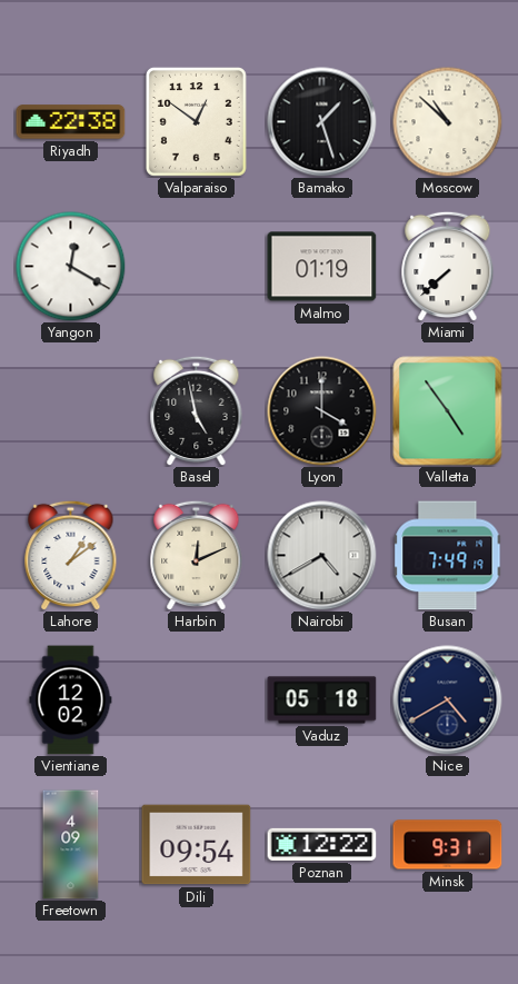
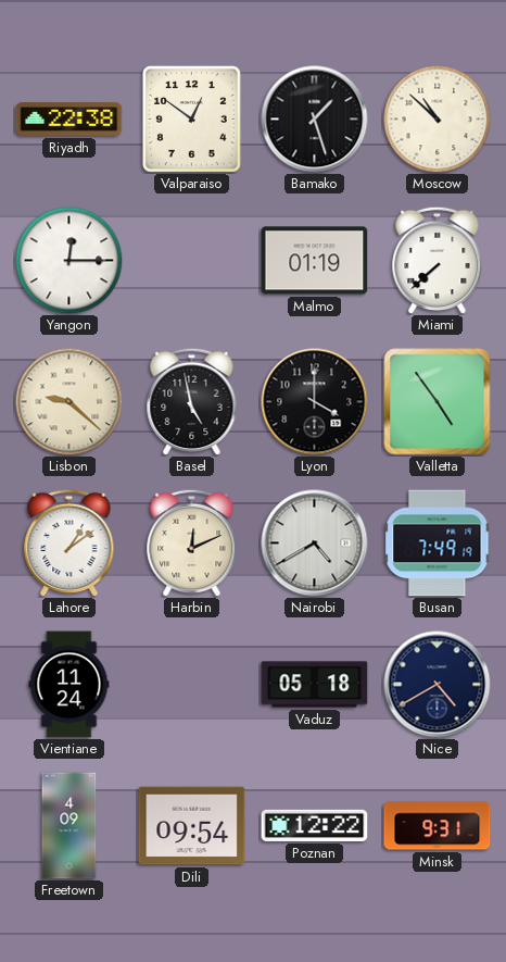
Yangon: 12:20 -> 12:15 (69, 261)
Lisbon: none -> 9:22 (69, 402)
Vientiane: 12:02 -> 11:24 (69, 685)
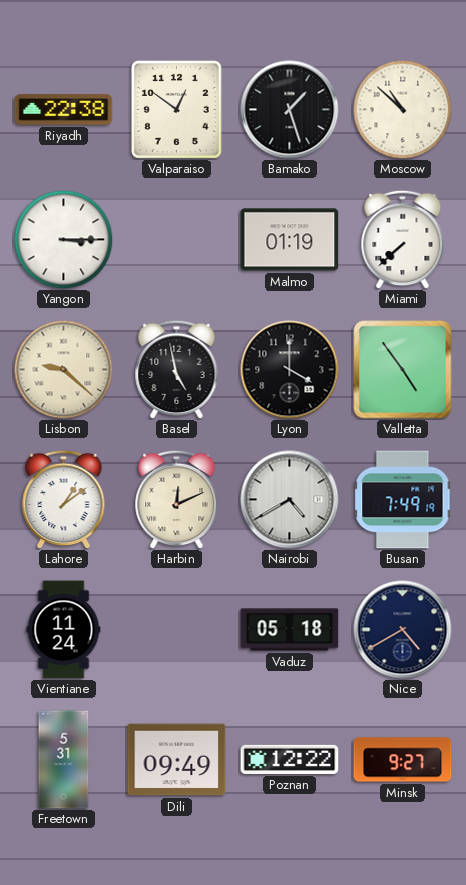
Yangon: 12:15 -> 3:15 (64, 240)
Freetown: 4:09 -> 5:31 (64, 760)
Dili: 09:54 -> 09:49 (177, 760)
Minsk: 9:31 -> 9:27 (403, 760)
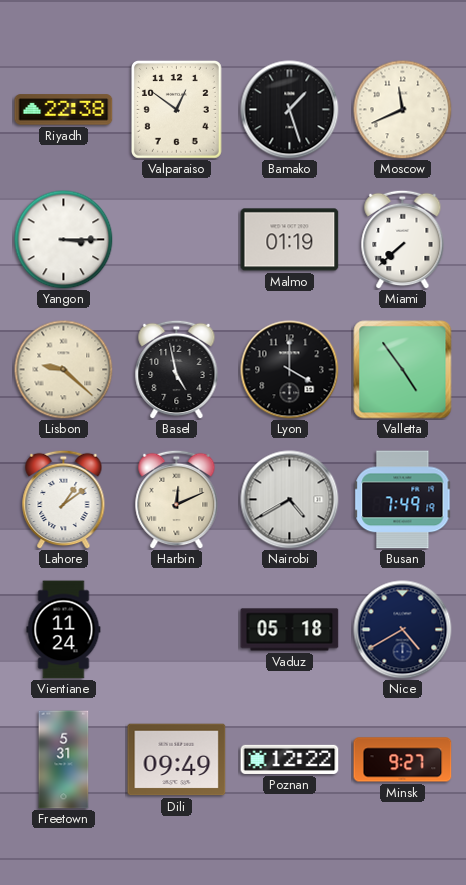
Moscow: 10:52 -> 11:41 (403, 110)
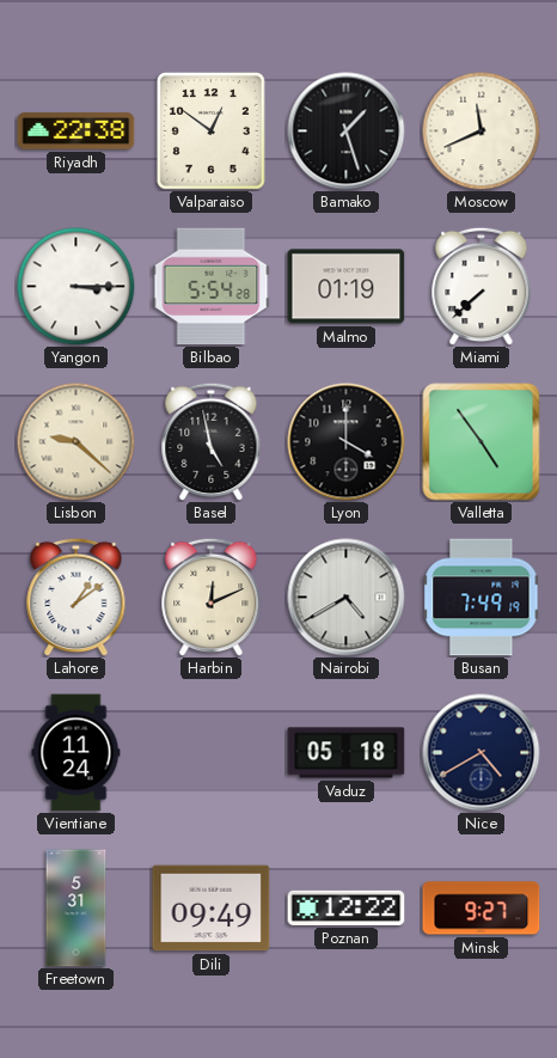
Bilbao: none -> 5:54 (212, 287)
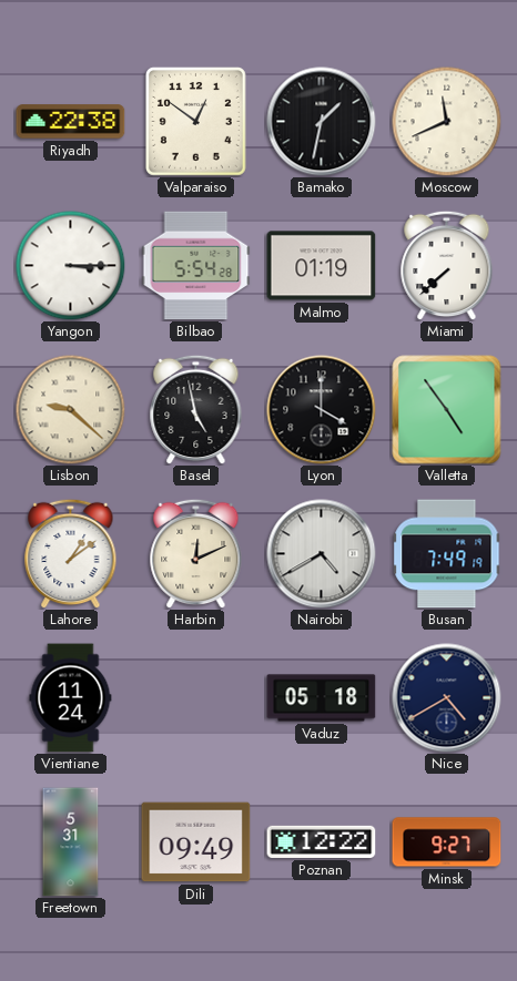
Bamako: 1:27 -> 1:32 (322, 122)
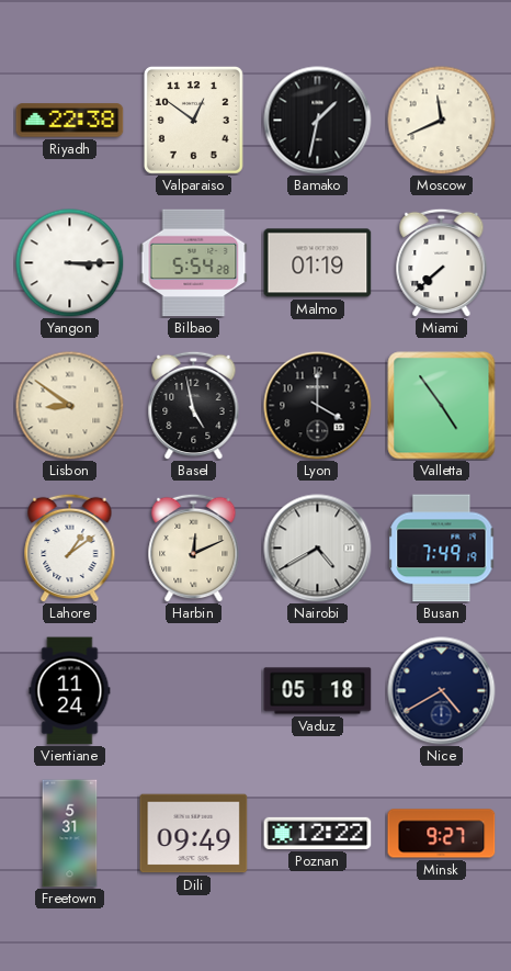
Lisbon: 9:22 -> 8:51 (70, 406)
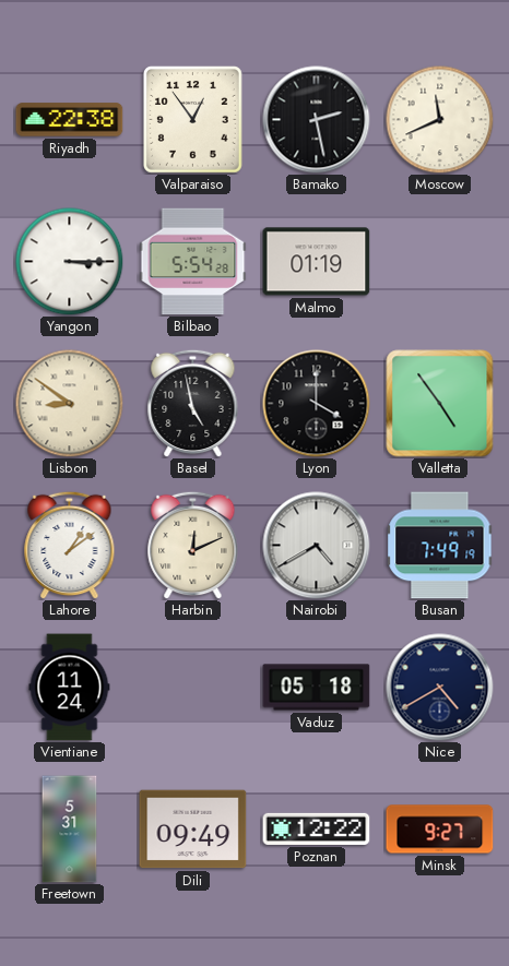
Valparaiso: 12:51 -> 12:54 (192, 120)
Bamako: 1:32 -> 2:28 (317, 120)
Miami: 7:38 -> none (442, 262)
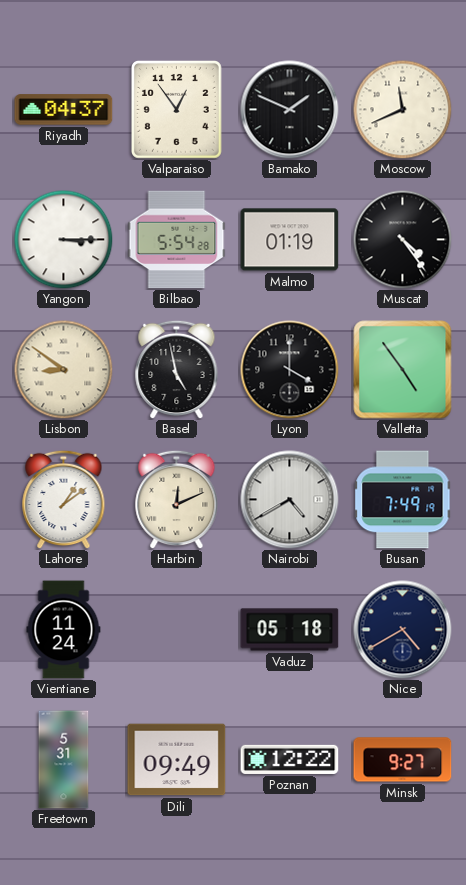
Riyadh: 22:38 -> 04:37 (64, 110)
Bamako: 2:28 -> 1:49 (290, 110)
Muscat: none -> 4:24 (403, 240)
